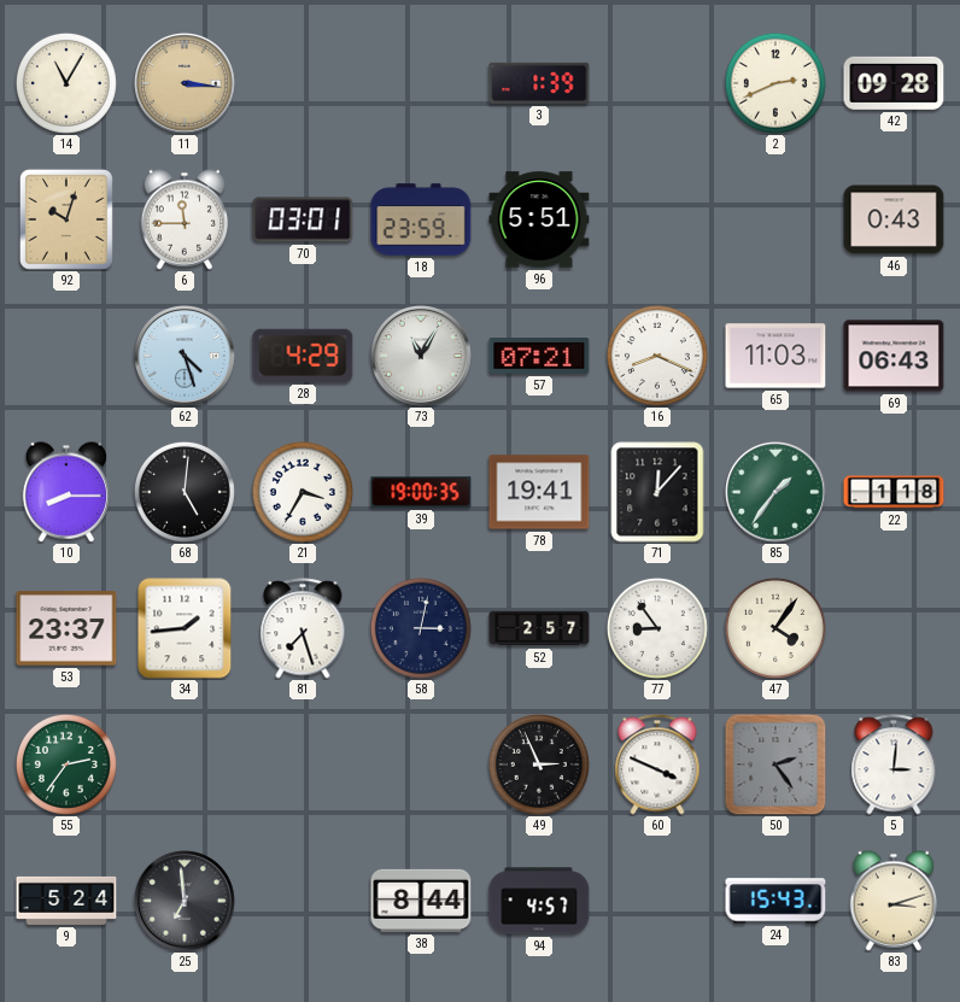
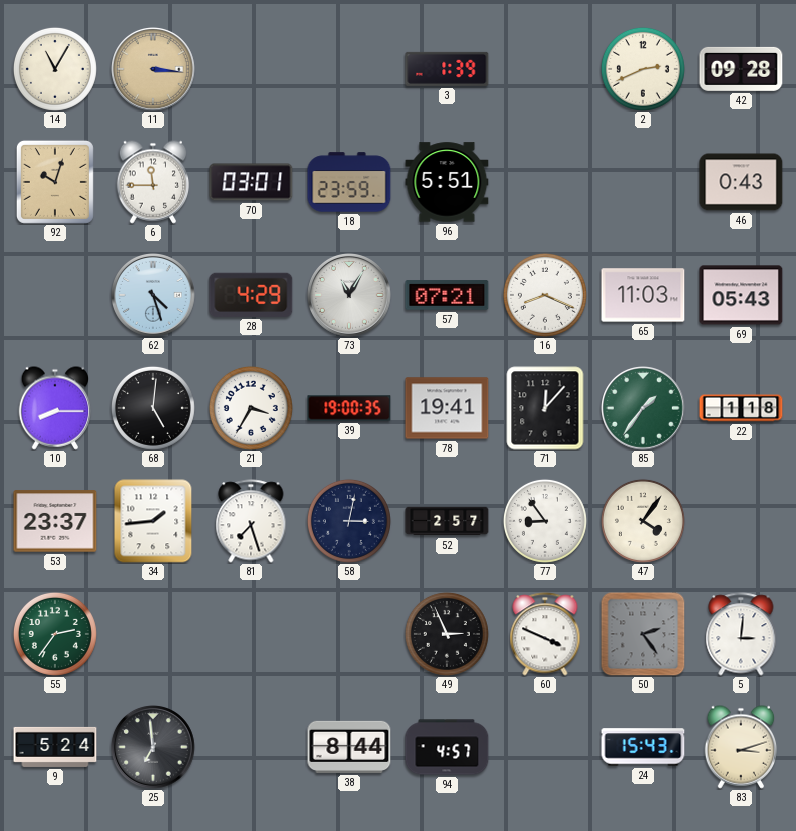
69: 06:43 -> 05:43 (741, 295)
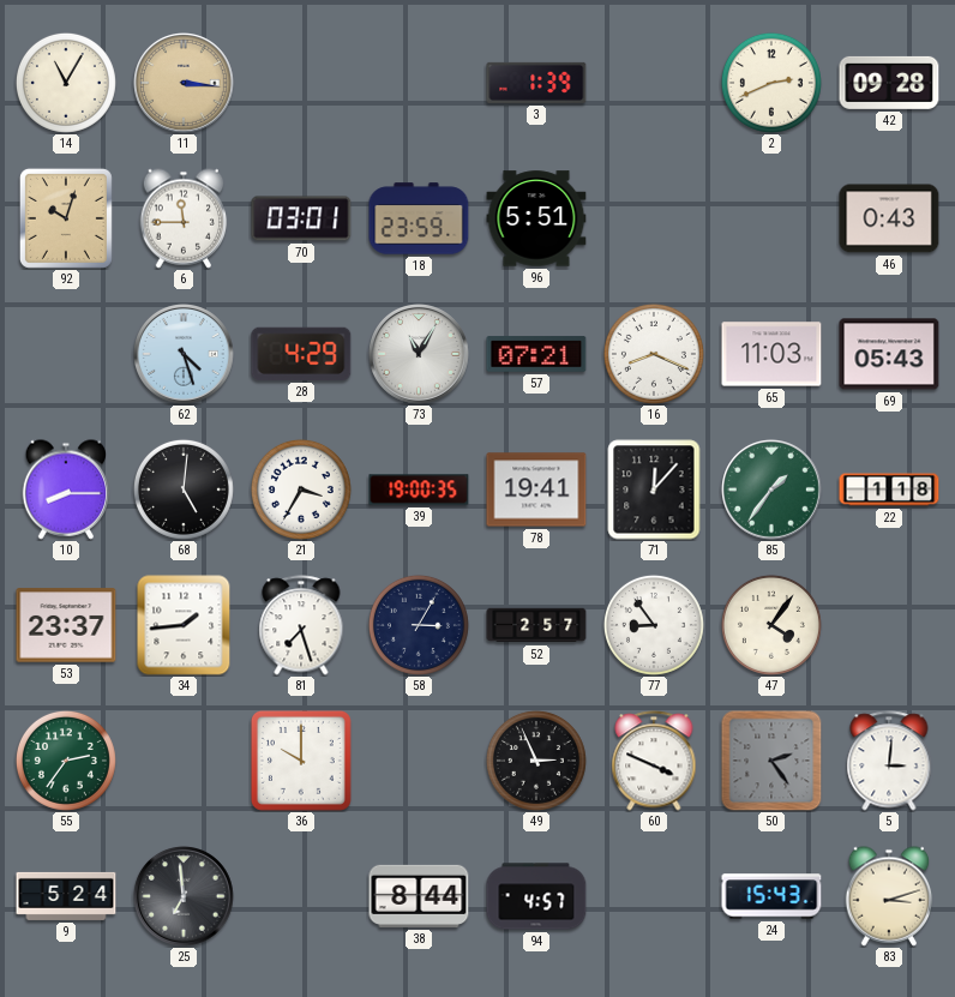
58: 3:02 -> 3:05 (419, 625)
36: none -> 10:00 (301, 761)
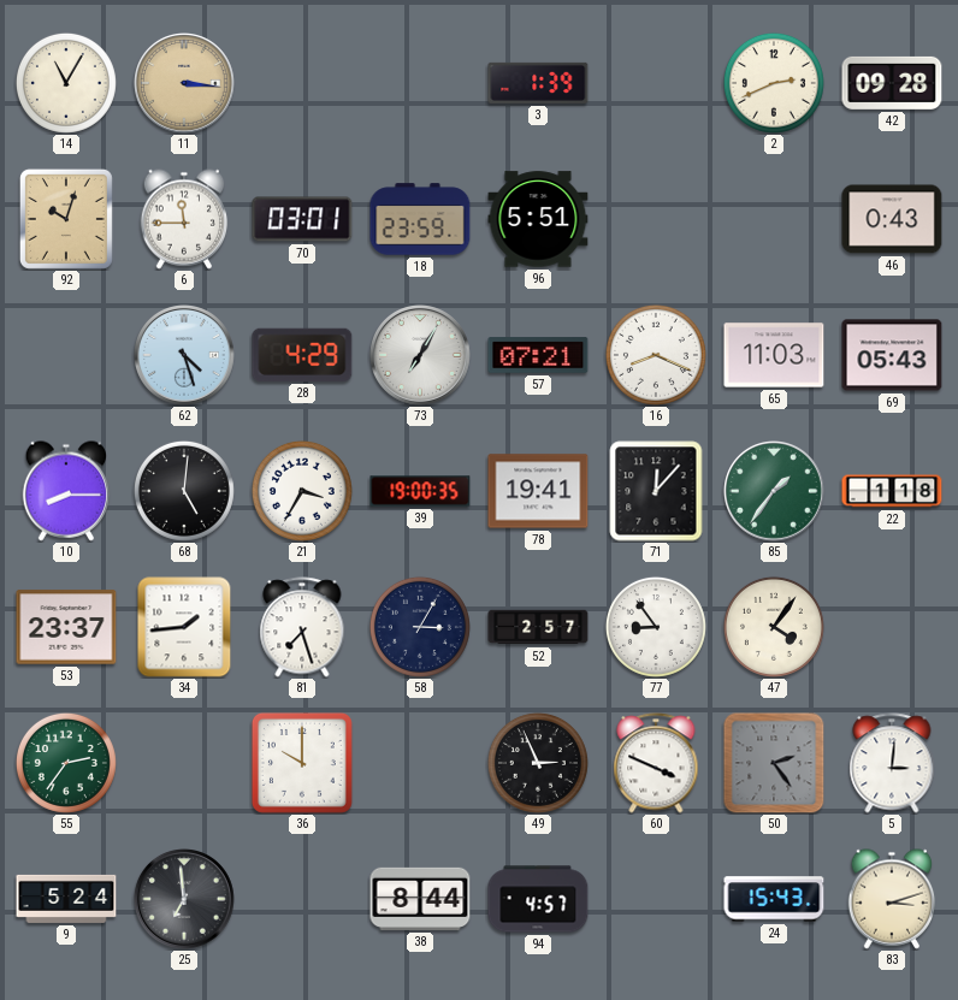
73: 11:05 -> 7:05 (421, 356)
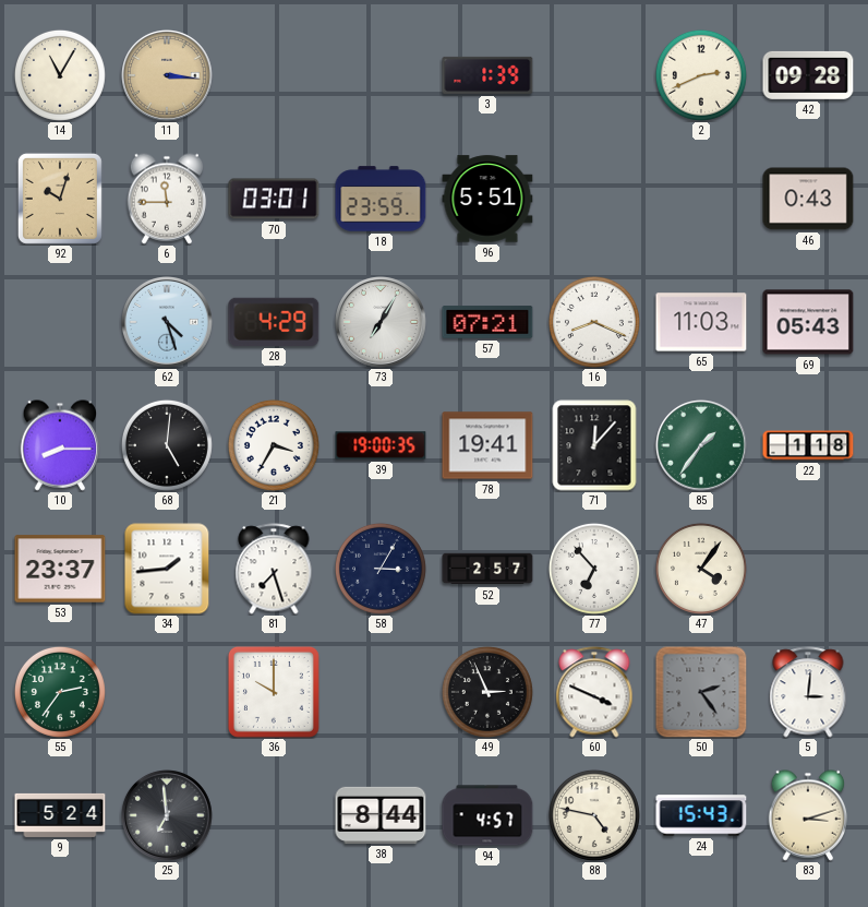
77: 8:54 -> 6:53 (594, 569)
88: none -> 4:47 (594, 815)
